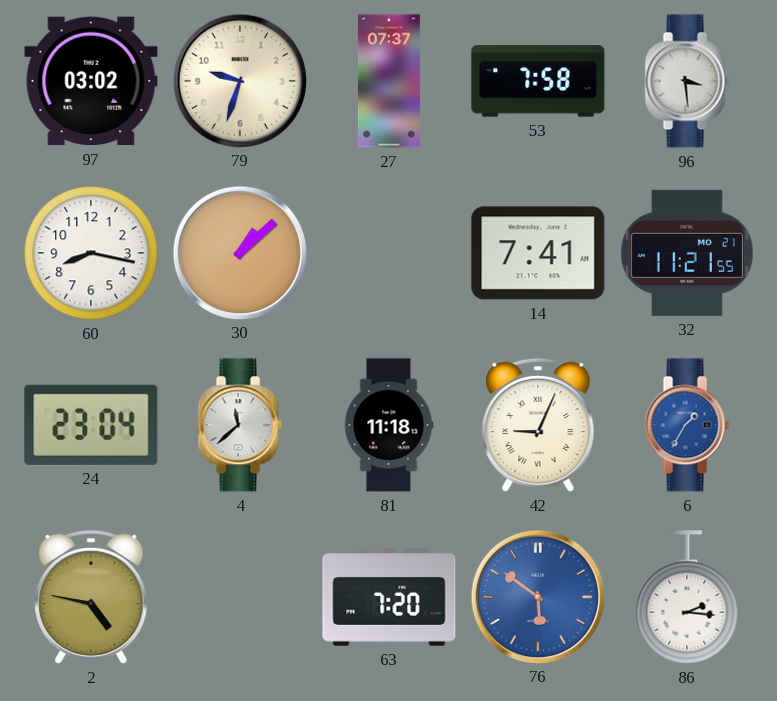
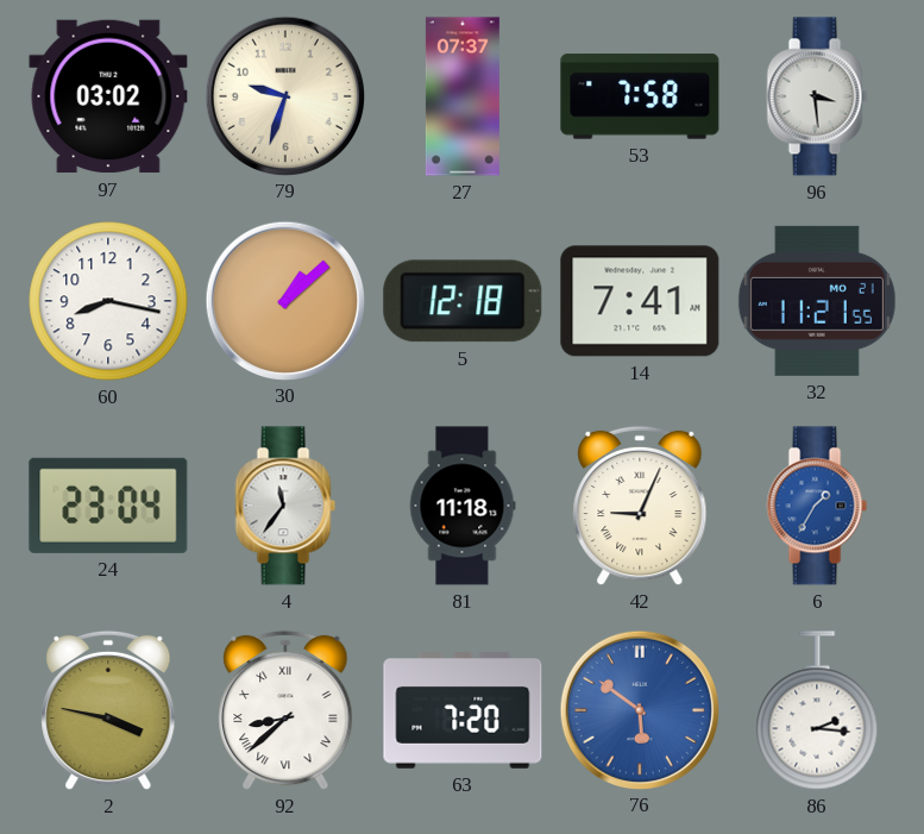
5: none -> 12:18 (463, 301)
4: 11:38 -> 11:36 (285, 506)
2: 4:47 -> 3:47 (108, 710)
92: none -> 8:38 (285, 710)
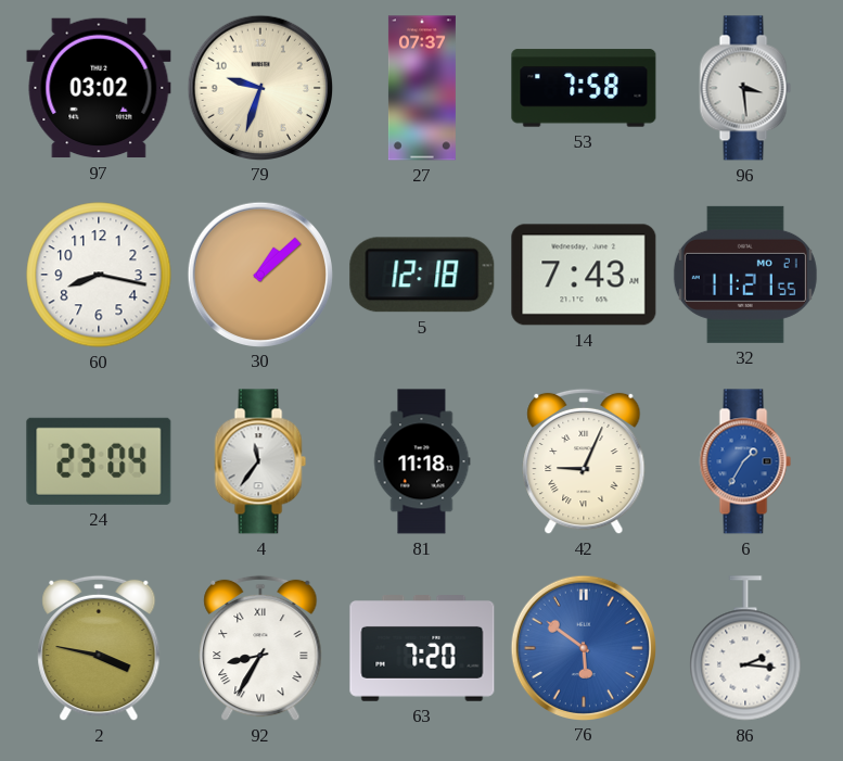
14: 7:41 -> 7:43 (584, 275)
92: 8:38 -> 8:35 (260, 648)
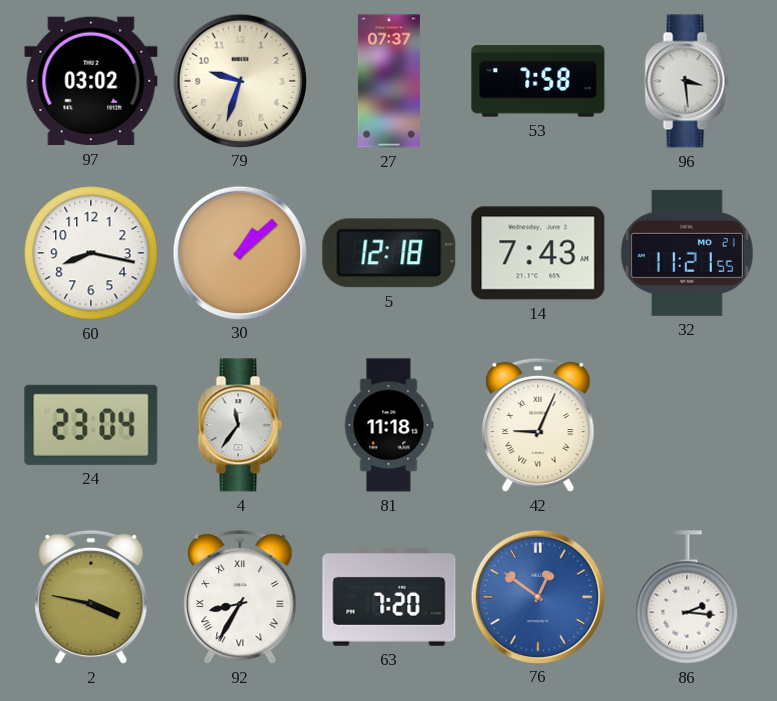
6: 1:35 -> none (745, 461)
76: 5:51 -> 12:51 (537, 596)
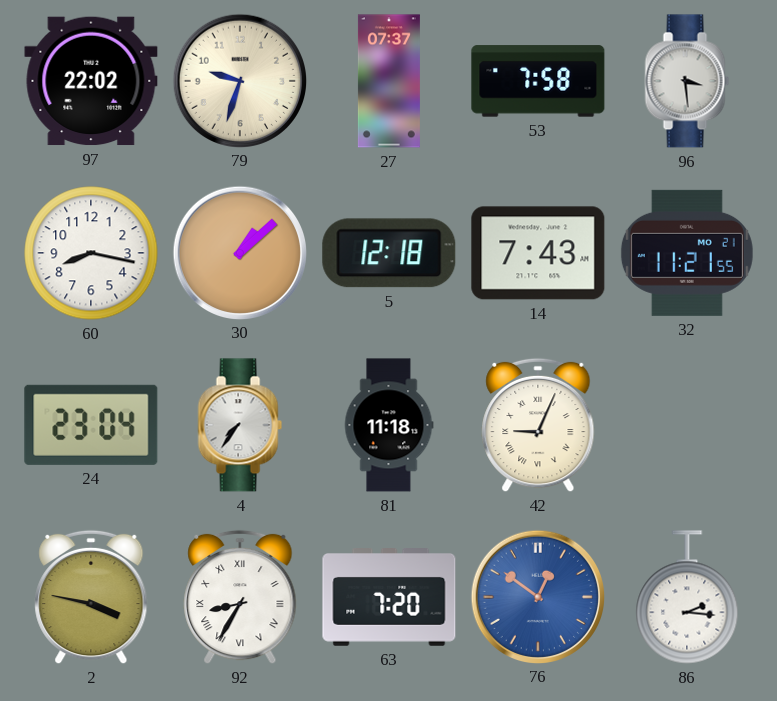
97: 03:02 -> 22:02 (91, 81)
4: 11:36 -> 7:36 (240, 425)
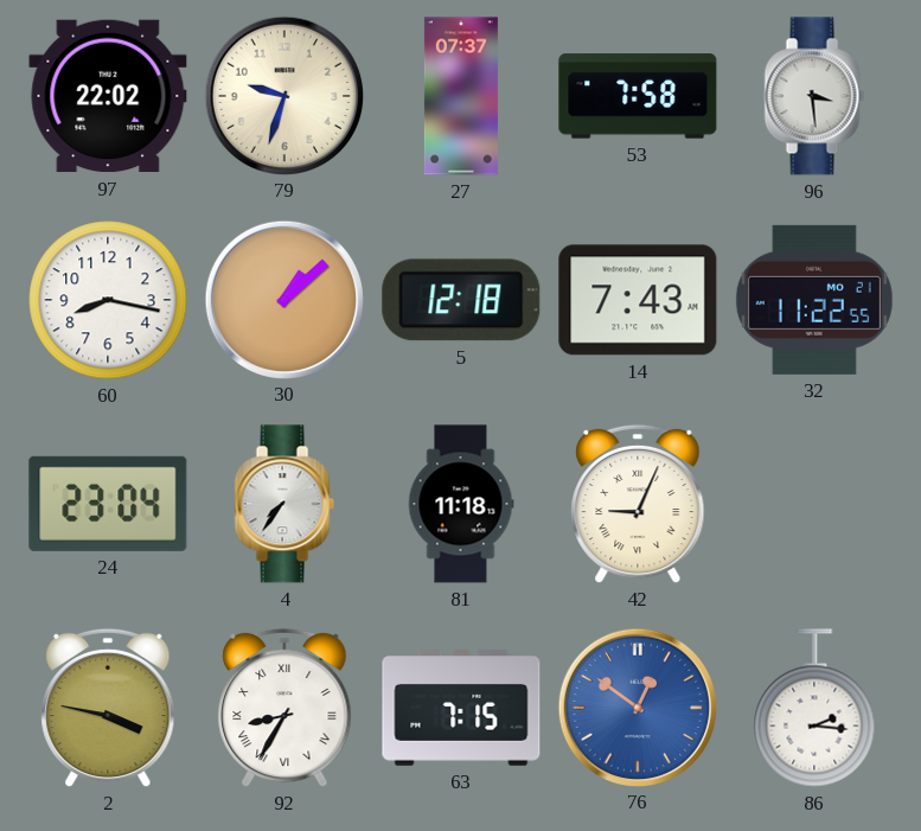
32: 11:21 -> 11:22 (814, 300)
63: 7:20 -> 7:15 (461, 709)
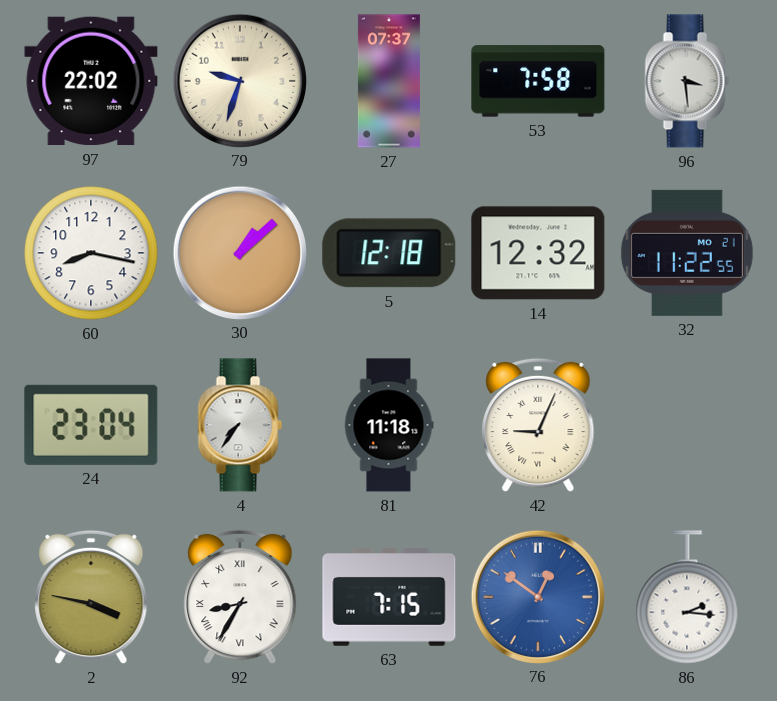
14: 7:43 -> 12:32 (538, 253)
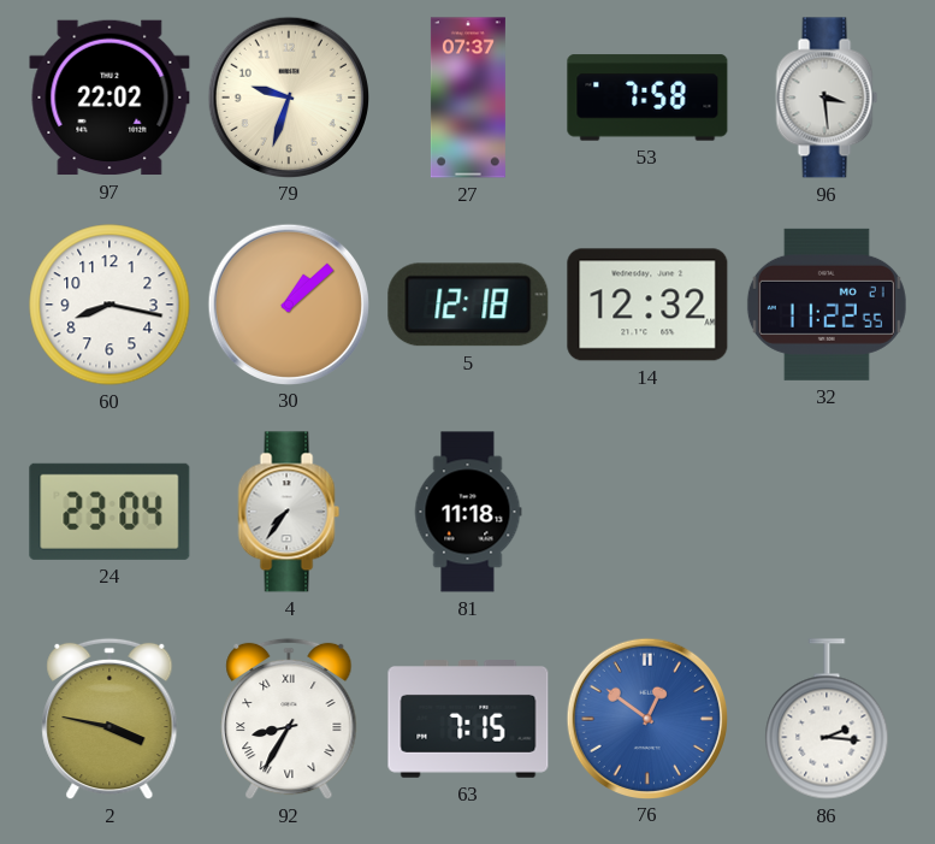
42: 9:04 -> none (538, 425)
